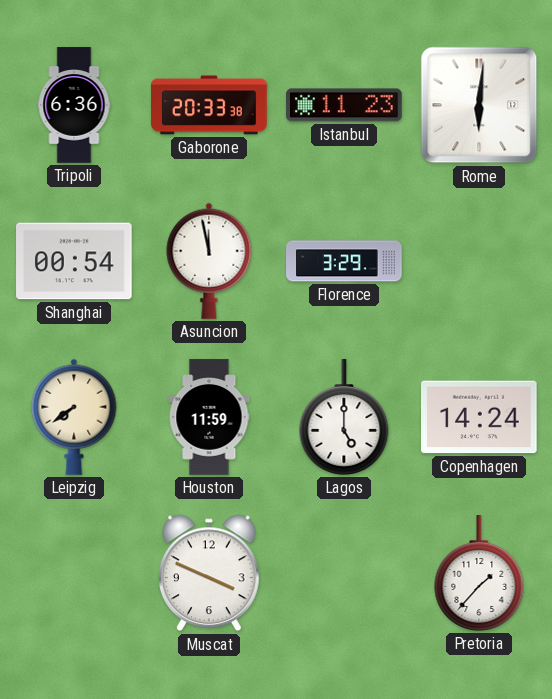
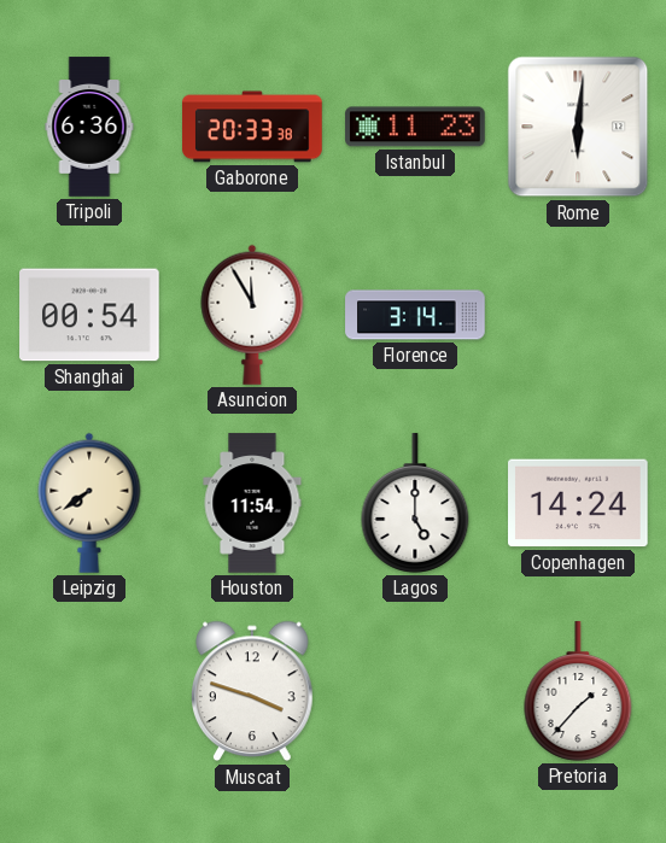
Asuncion: 11:58 -> 11:55 (252, 315)
Florence: 3:29 -> 3:14 (415, 315)
Houston: 11:59 -> 11:54 (252, 503)
Muscat: 3:49 -> 3:48 (252, 691)
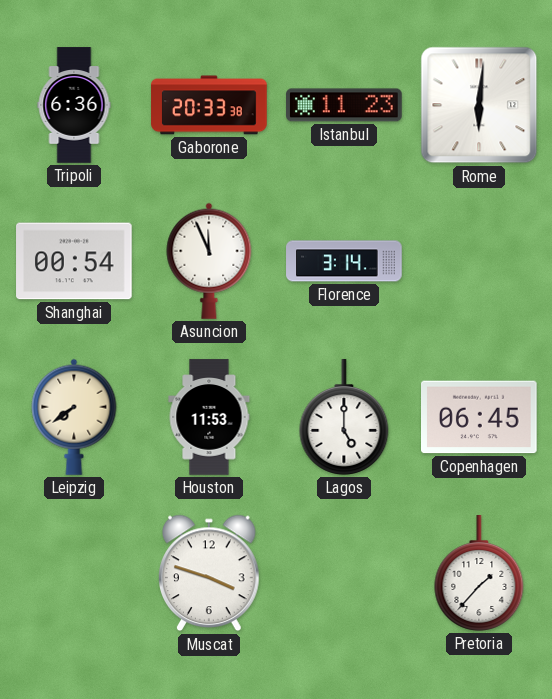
Asuncion: 11:55 -> 11:56 (209, 261)
Houston: 11:54 -> 11:53 (209, 417)
Copenhagen: 14:24 -> 06:45 (480, 417)
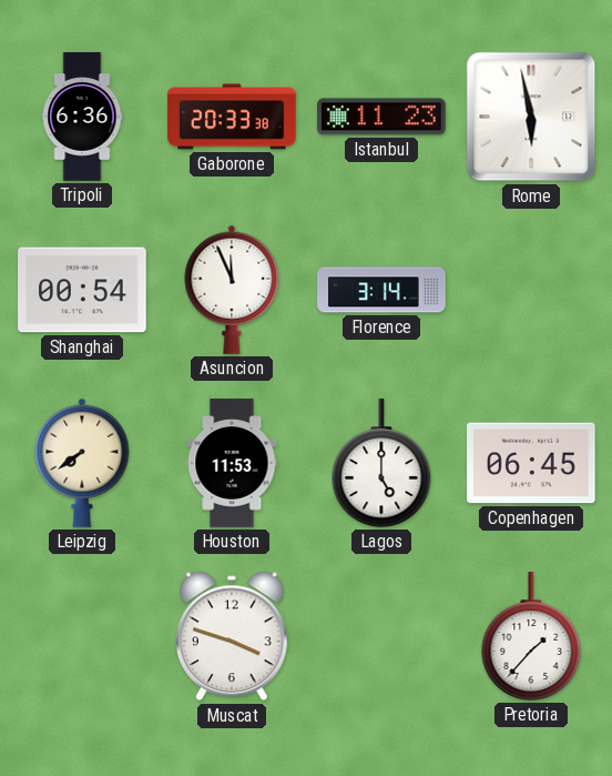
Rome: 6:01 -> 5:58 (531, 117)
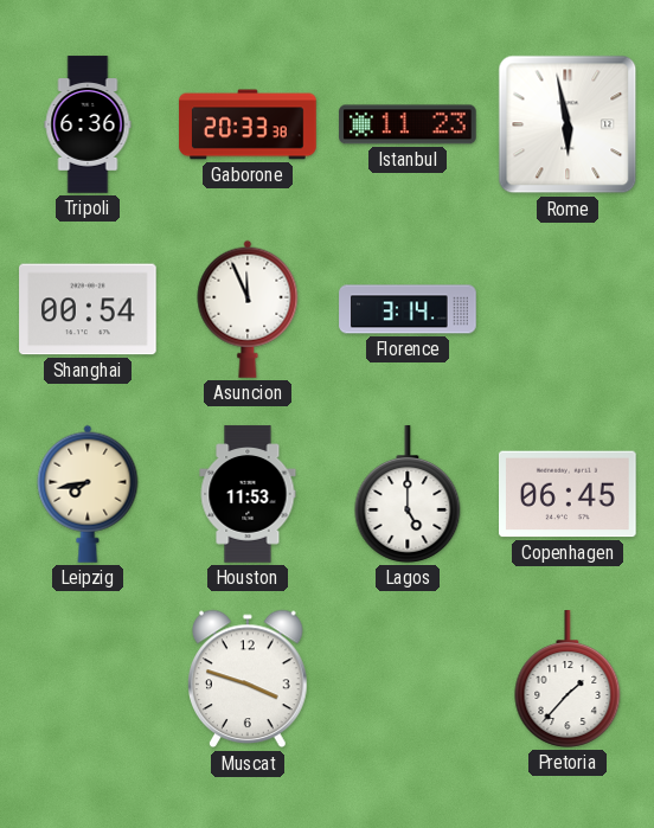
Leipzig: 7:39 -> 7:43 (88, 494)
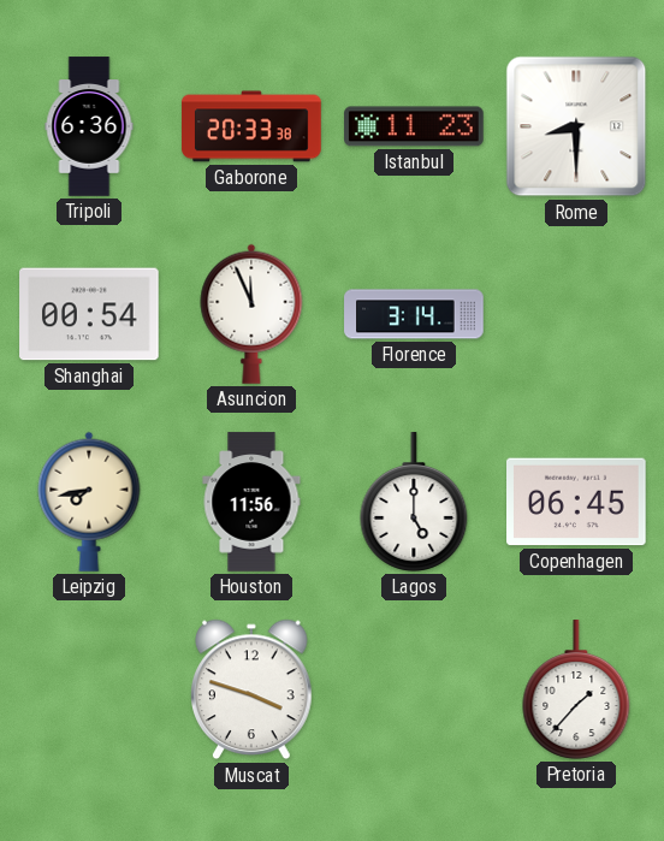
Rome: 5:58 -> 8:30 (576, 126)
Houston: 11:53 -> 11:56 (251, 502)
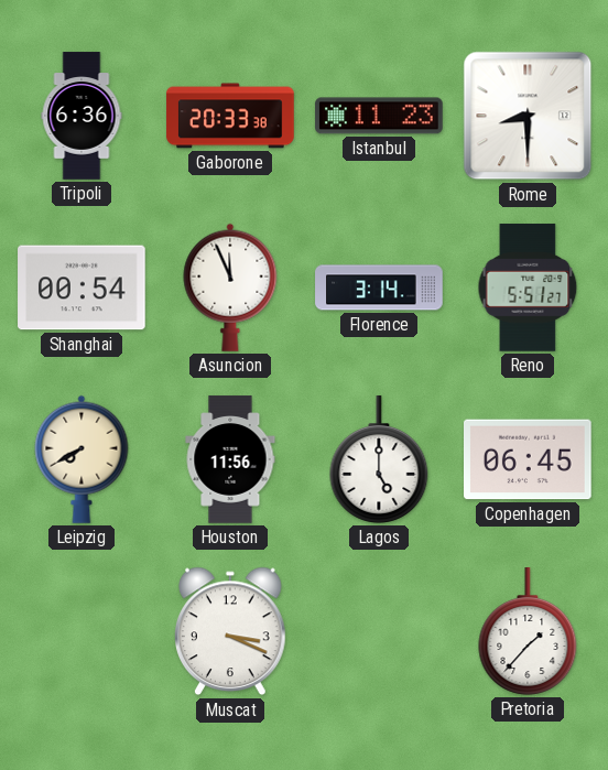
Reno: none -> 5:51 (528, 288)
Leipzig: 7:43 -> 7:40 (82, 459)
Muscat: 3:48 -> 3:19 (230, 631)
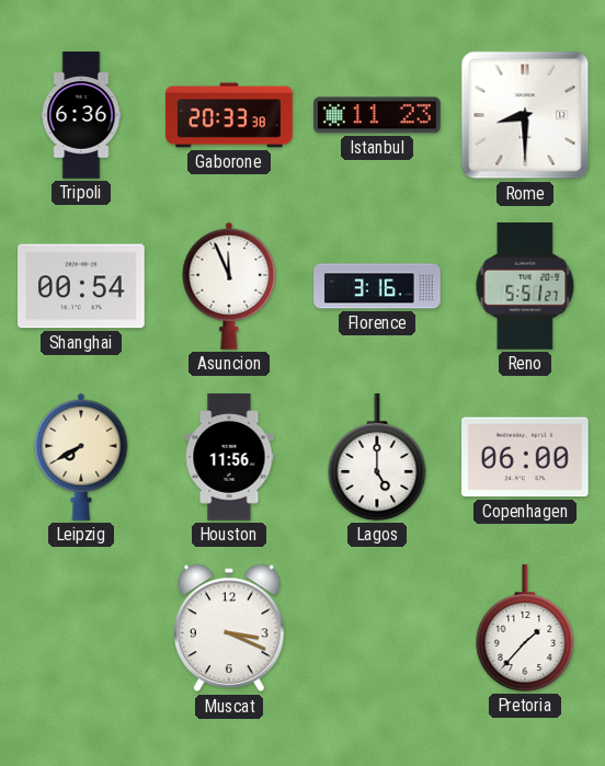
Florence: 3:14 -> 3:16 (377, 286)
Copenhagen: 06:45 -> 06:00 (526, 457)
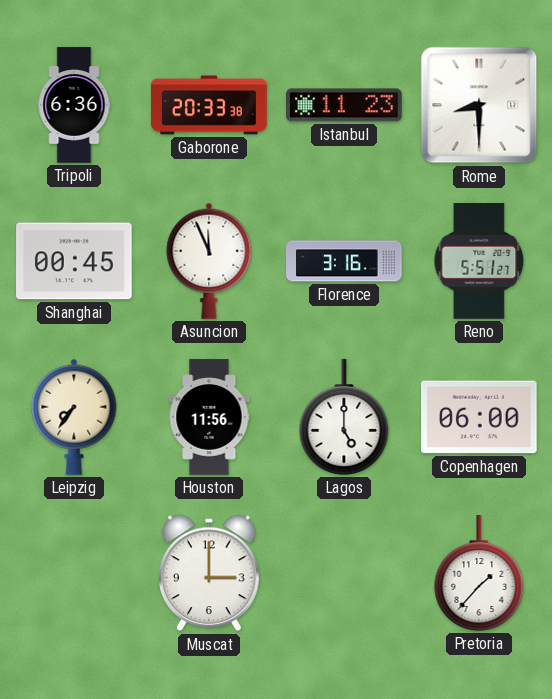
Shanghai: 00:54 -> 00:45 (74, 261)
Leipzig: 7:40 -> 7:36 (74, 417)
Muscat: 3:19 -> 3:00 (209, 573)
